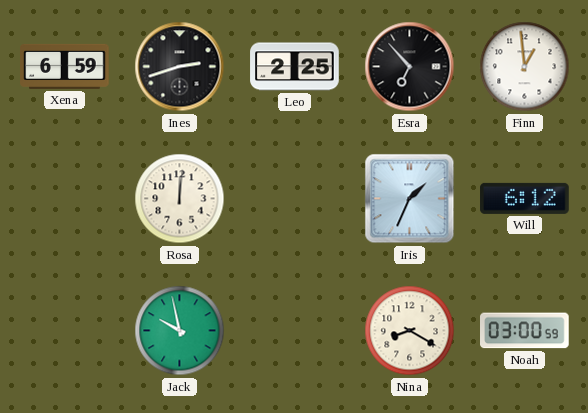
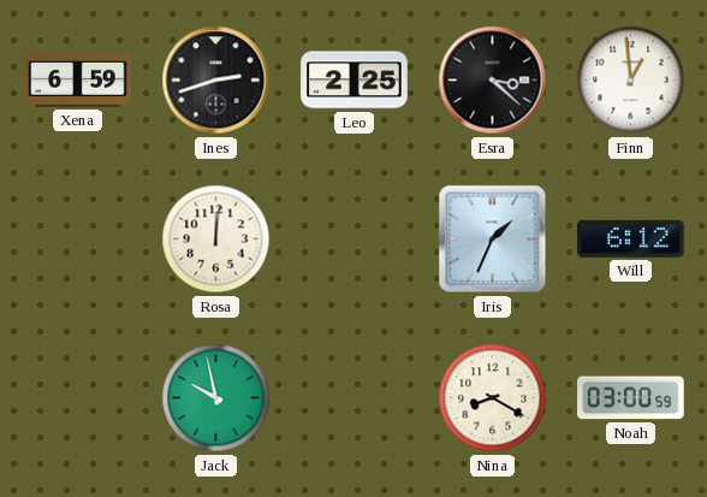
Esra: 6:53 -> 3:22 (493, 81)
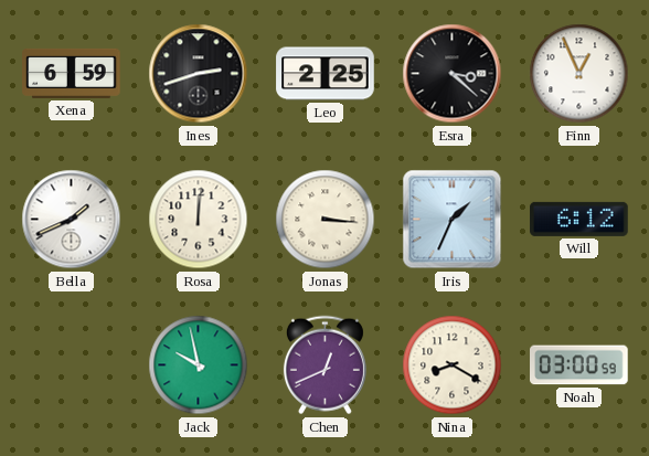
Finn: 12:59 -> 12:56 (579, 74)
Bella: none -> 1:41 (72, 220)
Jonas: none -> 3:16 (326, 220)
Chen: none -> 12:41 (324, 365)
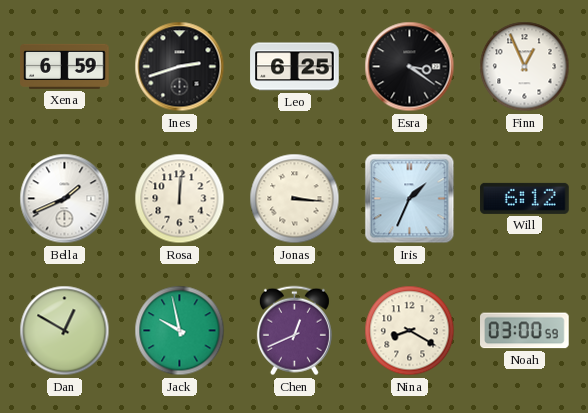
Leo: 2:25 -> 6:25 (295, 67)
Esra: 3:22 -> 3:21 (410, 67)
Dan: none -> 12:50 (65, 331)
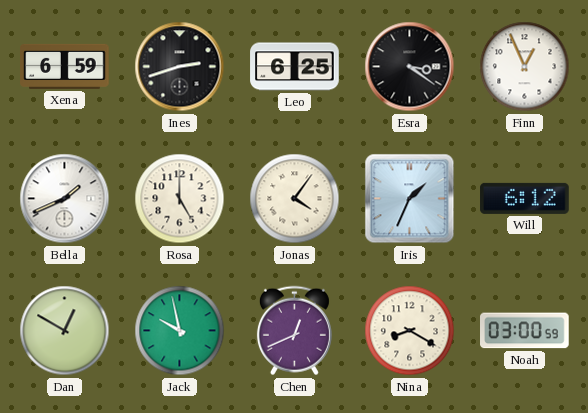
Rosa: 12:01 -> 5:00 (180, 199)
Jonas: 3:16 -> 4:06 (295, 199)
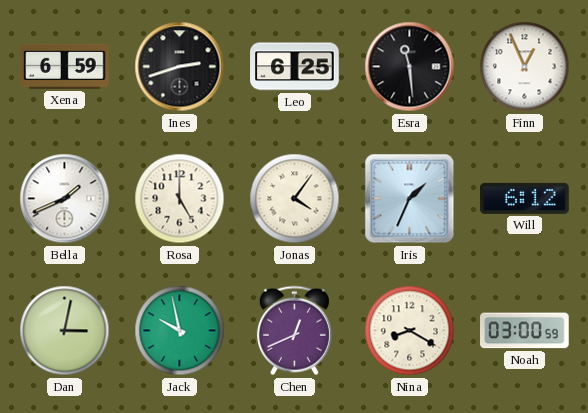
Esra: 3:21 -> 11:29 (410, 67)
Dan: 12:50 -> 3:02 (65, 331)
